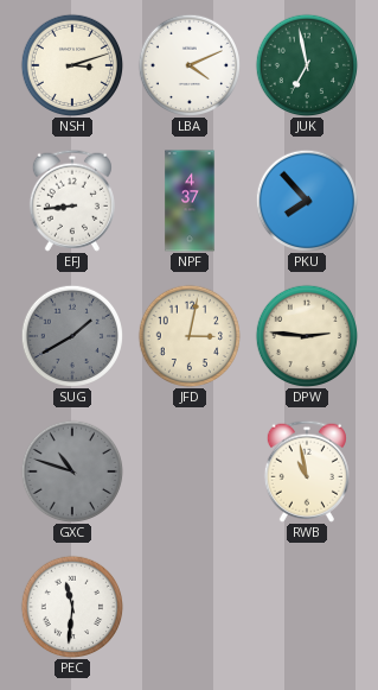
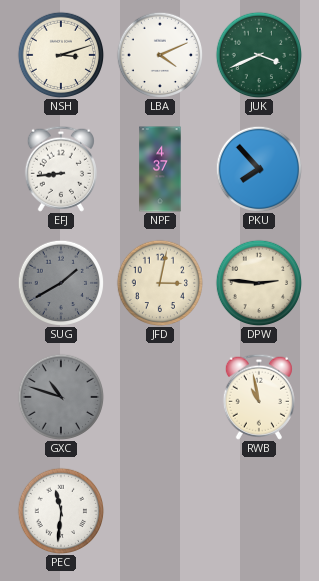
JUK: 6:58 -> 3:41 (259, 55)
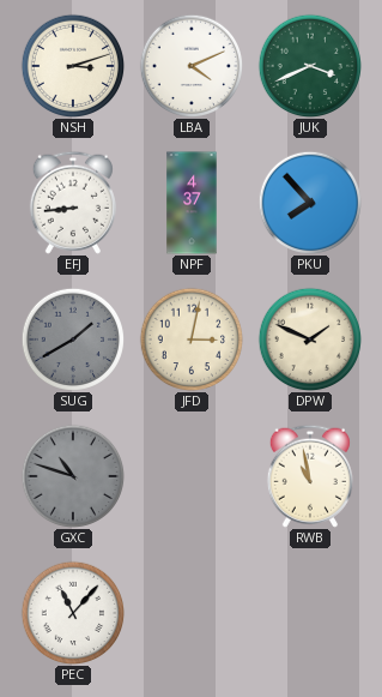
DPW: 2:46 -> 1:49 (310, 340)
PEC: 11:31 -> 11:07 (73, 613)
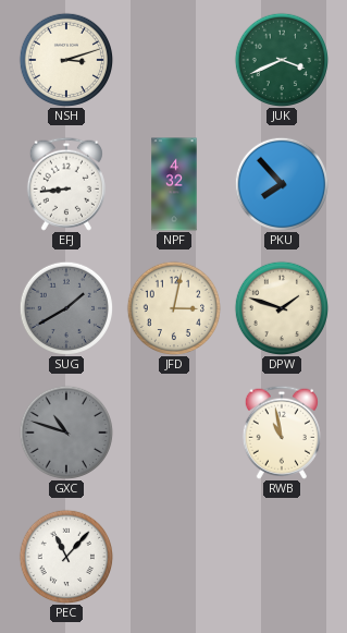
LBA: 4:11 -> none (192, 66)
NPF: 4:37 -> 4:32 (174, 184)
DPW: 1:49 -> 1:48 (282, 308)
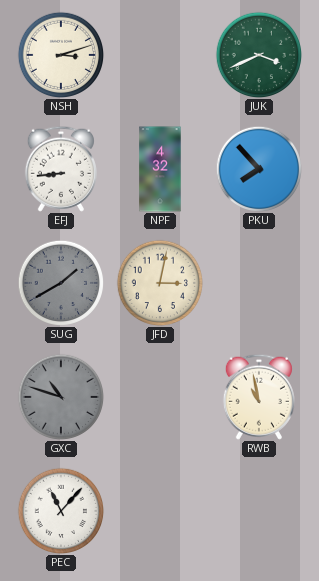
DPW: 1:48 -> none (282, 308)
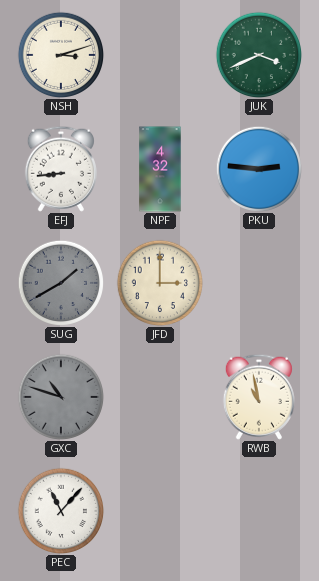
PKU: 7:53 -> 2:46 (259, 169)
JFD: 3:02 -> 3:00 (160, 283)
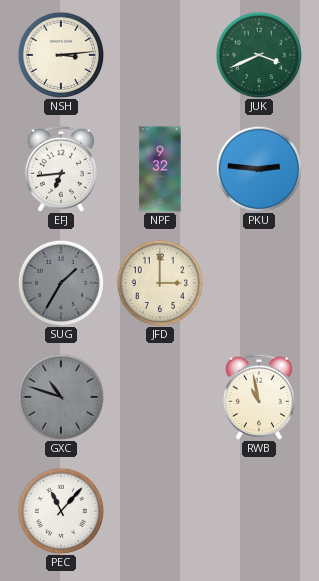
NSH: 3:12 -> 3:14 (61, 55)
EFJ: 8:44 -> 6:44 (61, 169)
NPF: 4:32 -> 9:32 (160, 169)
SUG: 1:40 -> 1:35 (61, 283)
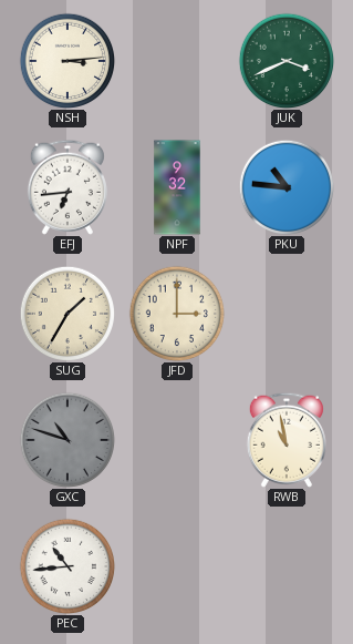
PKU: 2:46 -> 10:46 (287, 187)
SUG dial: grey -> cream (68, 314)
PEC: 11:07 -> 10:44 (68, 566)
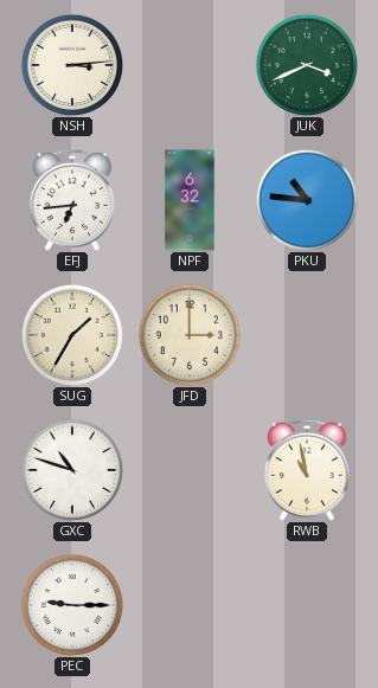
NPF: 9:32 -> 6:32 (190, 200)
GXC dial: grey -> white (72, 470)
PEC: 10:44 -> 9:15 (72, 605)
